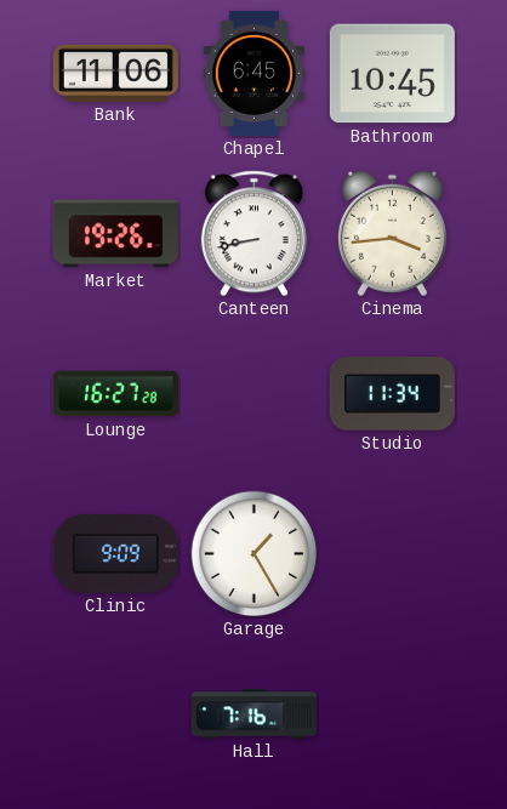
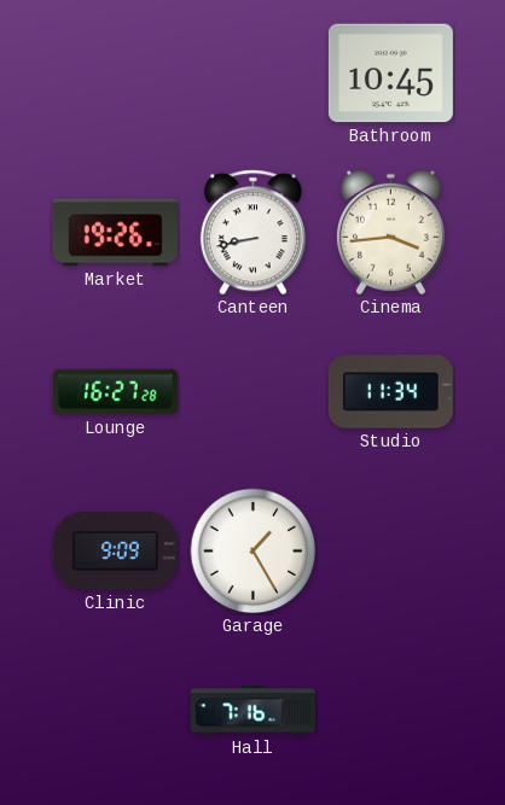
Bank: 11:06 -> none (115, 73)
Chapel: 6:45 -> none (255, 73)
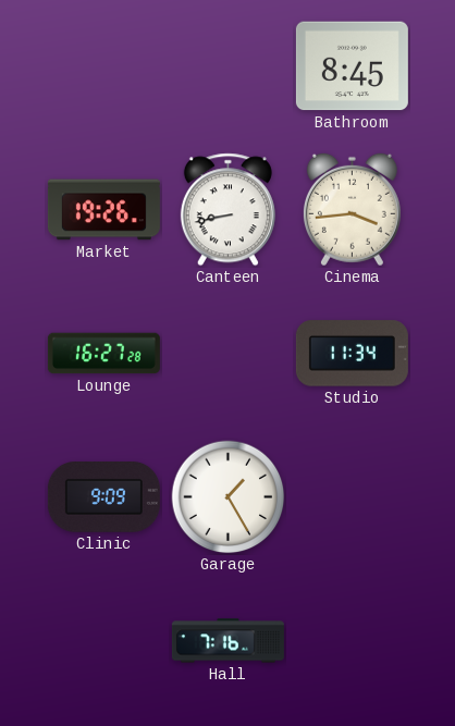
Bathroom: 10:45 -> 8:45 (352, 66)
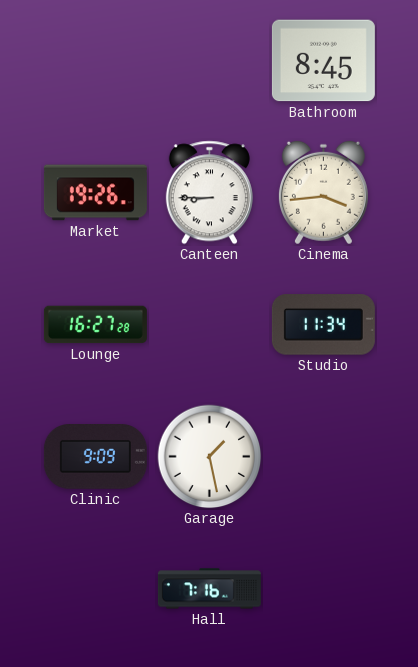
Canteen: 8:43 -> 8:45 (209, 193)
Garage: 1:25 -> 1:28 (210, 457)
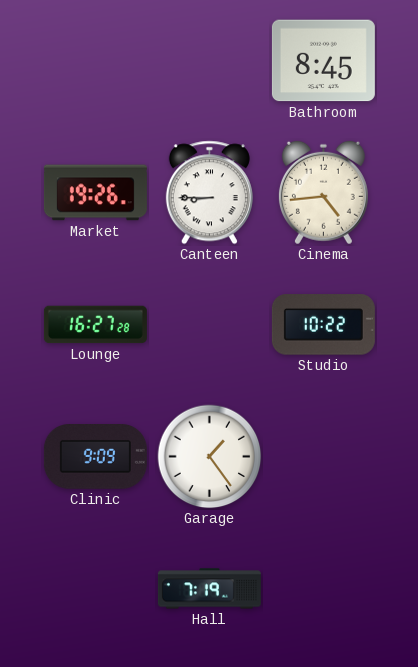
Cinema: 3:44 -> 4:44 (323, 193)
Studio: 11:34 -> 10:22 (323, 325)
Garage: 1:28 -> 1:24 (210, 457)
Hall: 7:16 -> 7:19 (209, 589)
